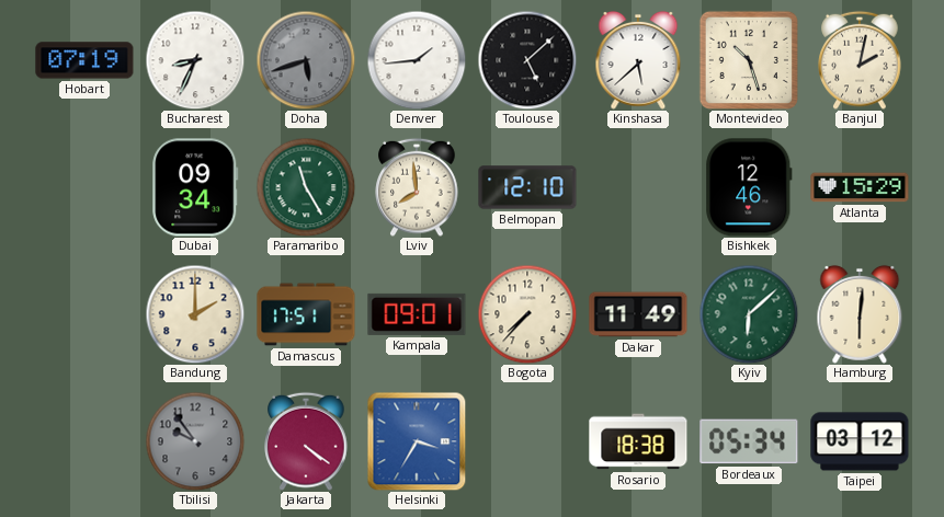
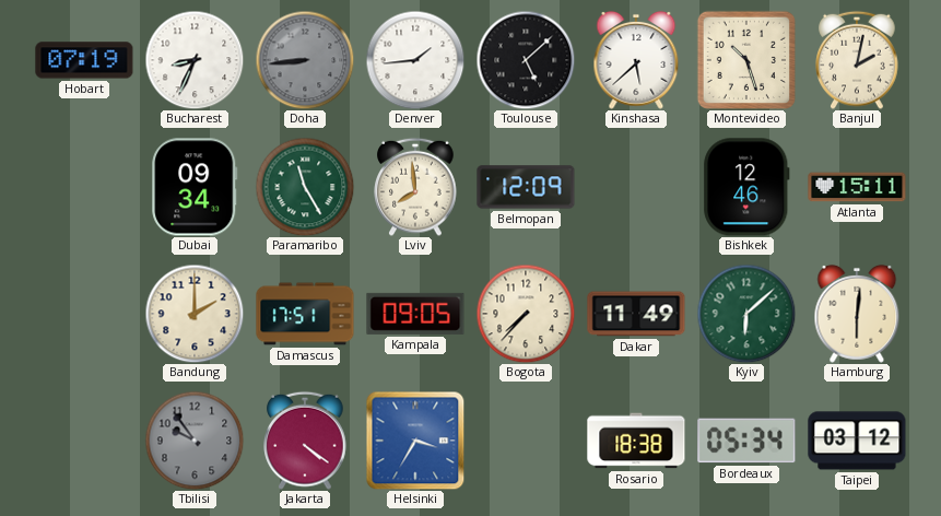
Doha: 5:42 -> 8:44 (305, 60)
Belmopan: 12:10 -> 12:09 (526, 187)
Atlanta: 15:29 -> 15:11 (857, 187)
Kampala: 09:01 -> 09:05 (415, 314)
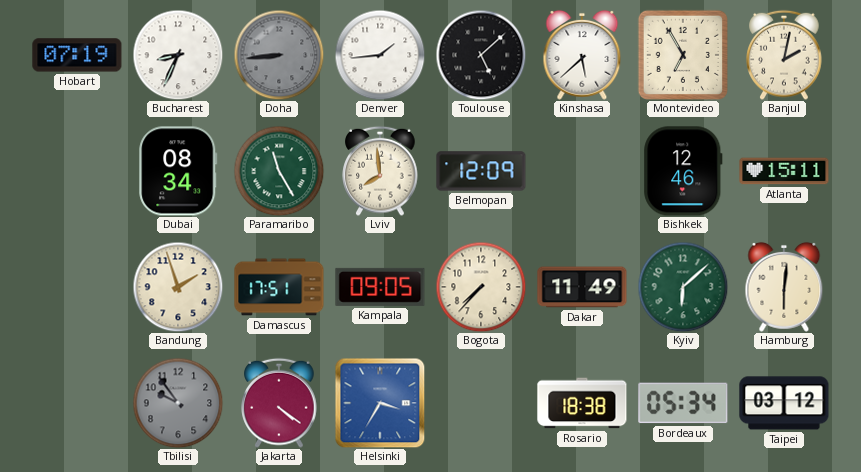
Montevideo: 10:27 -> 6:55 (683, 55)
Dubai: 09:34 -> 08:34 (178, 171)
Bandung: 2:00 -> 1:57 (178, 287)
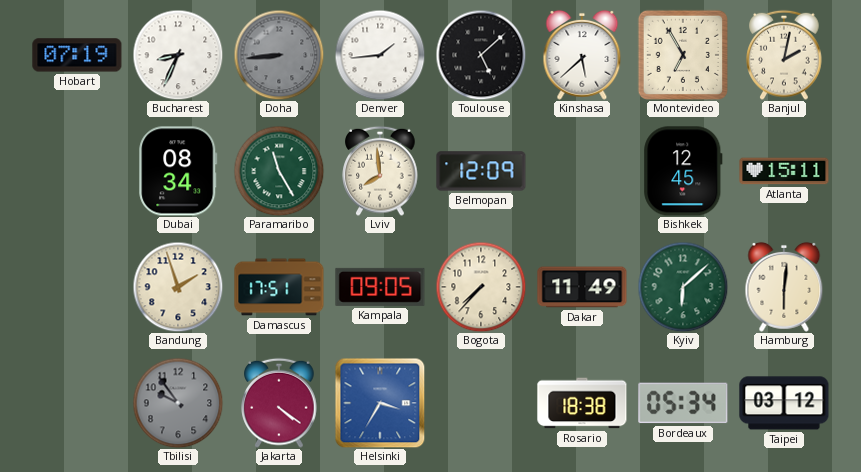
Bishkek: 12:46 -> 12:45 (683, 171)
